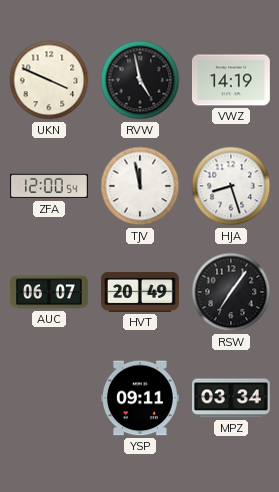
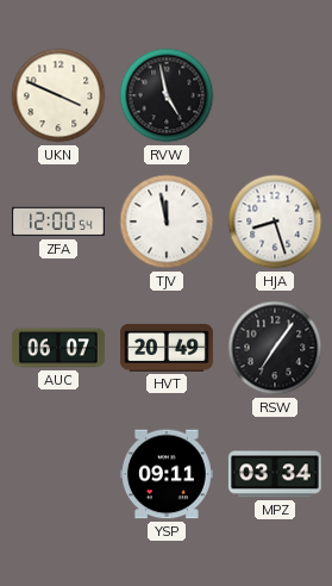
VWZ: 14:19 -> none (231, 80)
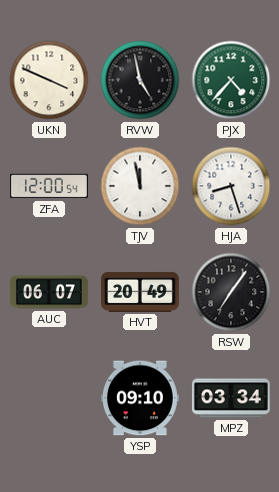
PJX: none -> 4:37 (231, 80)
YSP: 09:11 -> 09:10 (140, 398)
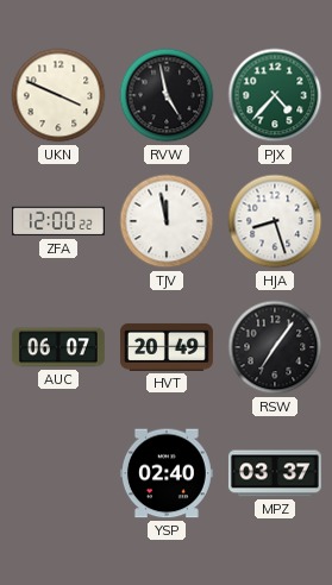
ZFA: 12:00:54 -> 12:00:22 (59, 221)
YSP: 09:10 -> 02:40 (167, 473)
MPZ: 03:34 -> 03:37 (275, 473)
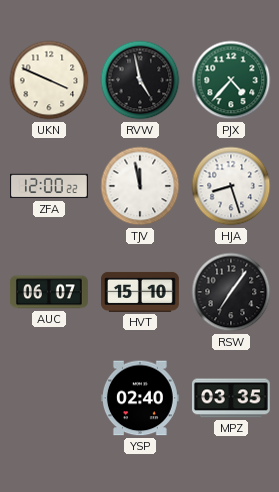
HVT: 20:49 -> 15:10 (141, 292)
MPZ: 03:37 -> 03:35 (231, 398)
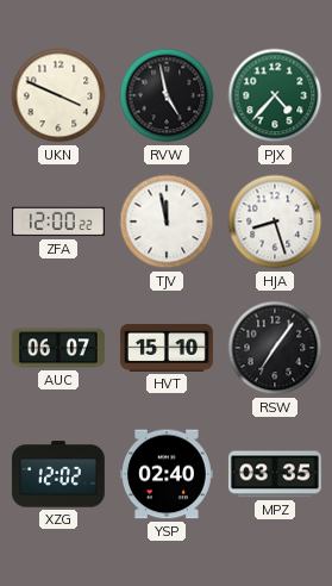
XZG: none -> 12:02 (58, 474)
